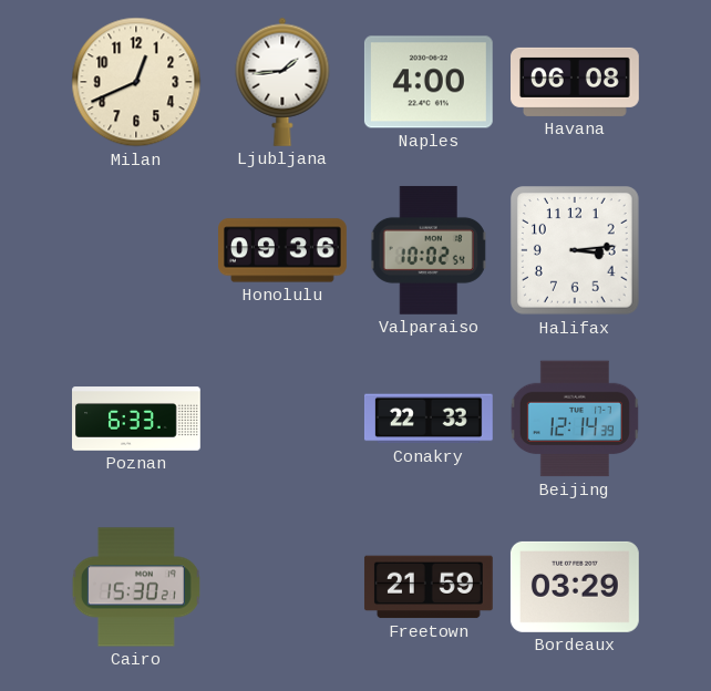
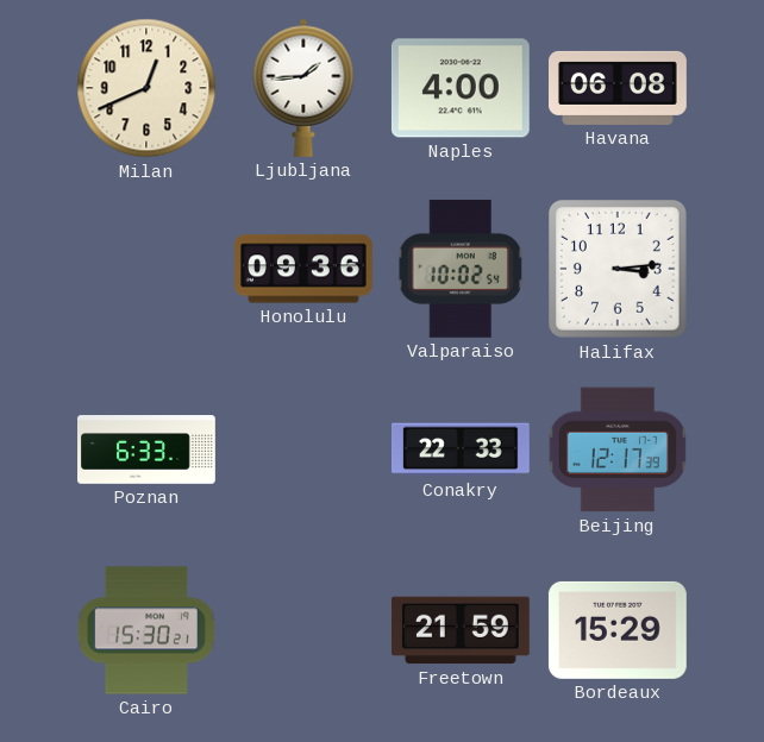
Beijing: 12:14 -> 12:17 (618, 449)
Bordeaux: 03:29 -> 15:29 (618, 630)
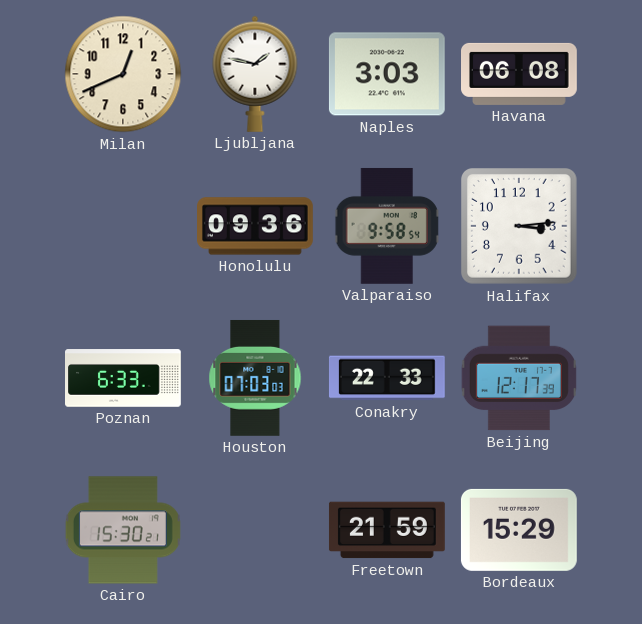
Ljubljana: 1:44 -> 1:47 (255, 74)
Naples: 4:00 -> 3:03 (387, 74)
Valparaiso: 10:02 -> 9:58 (387, 226)
Houston: none -> 07:03 (255, 378)
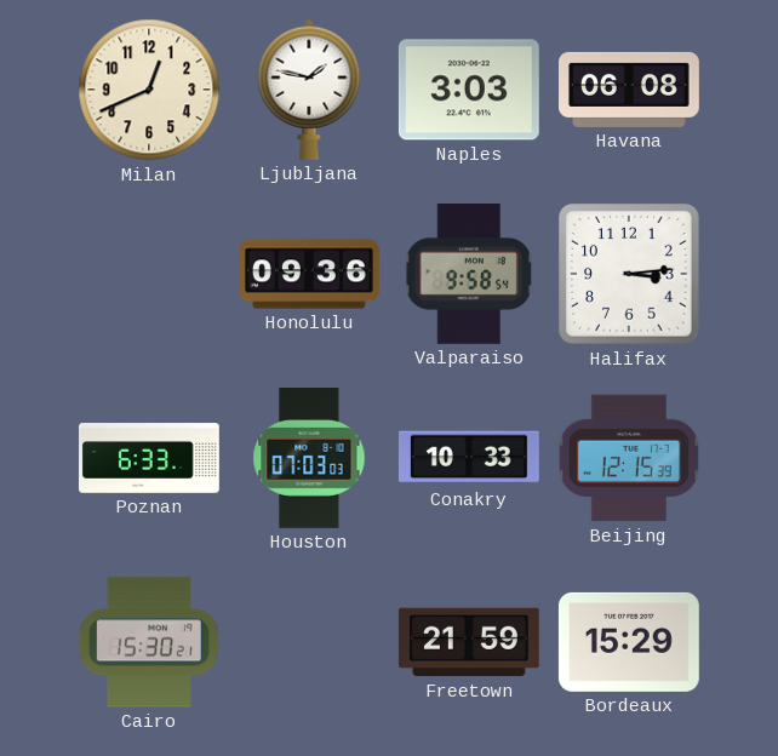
Conakry: 22:33 -> 10:33 (469, 458)
Beijing: 12:17 -> 12:15 (629, 458)
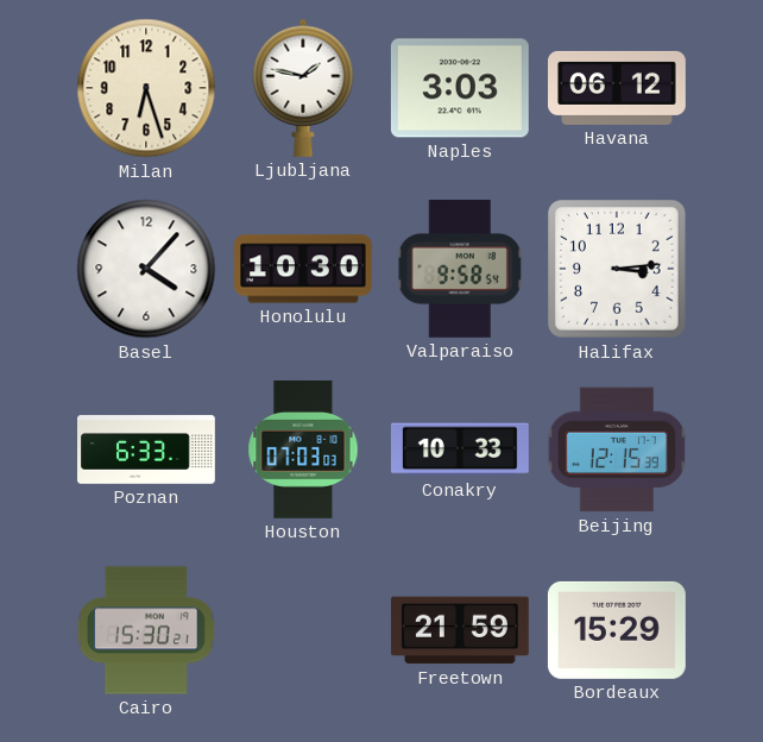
Milan: 12:41 -> 6:27 (146, 88)
Havana: 06:08 -> 06:12 (618, 88)
Basel: none -> 4:07 (146, 269)
Honolulu: 09:36 -> 10:30 (304, 269)
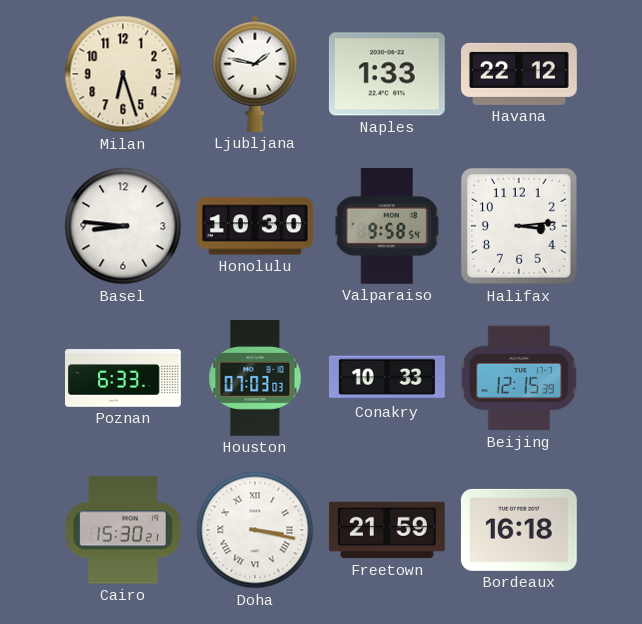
Naples: 3:03 -> 1:33 (387, 74)
Havana: 06:12 -> 22:12 (520, 74)
Basel: 4:07 -> 8:46 (123, 226)
Doha: none -> 3:17 (255, 530)
Bordeaux: 15:29 -> 16:18 (519, 530)
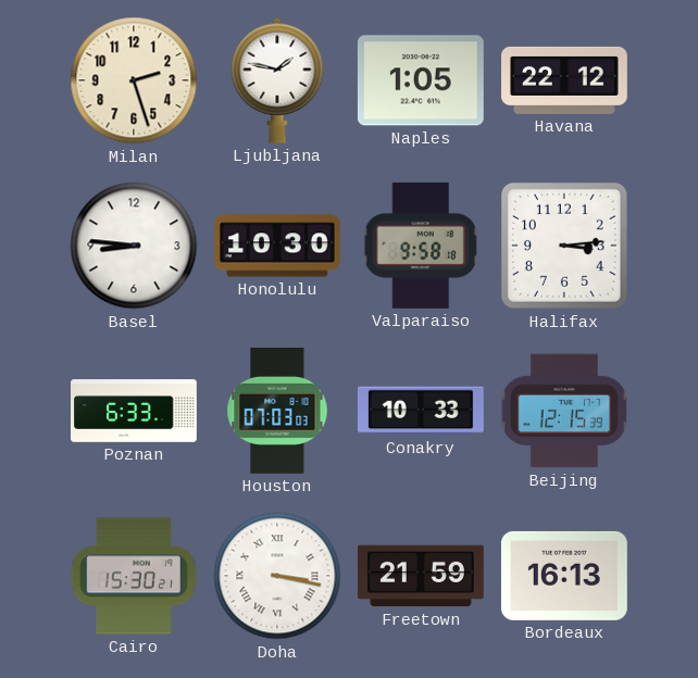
Milan: 6:27 -> 2:27 (134, 80)
Naples: 1:33 -> 1:05 (421, 80)
Valparaiso: 9:58:54 -> 9:58:18 (421, 246)
Bordeaux: 16:18 -> 16:13 (564, 576)
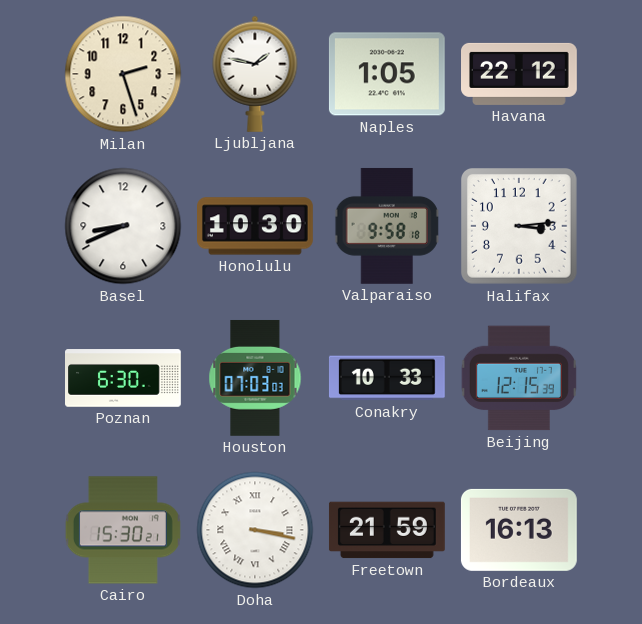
Basel: 8:46 -> 8:41 (123, 226)
Poznan: 6:33 -> 6:30 (124, 378)
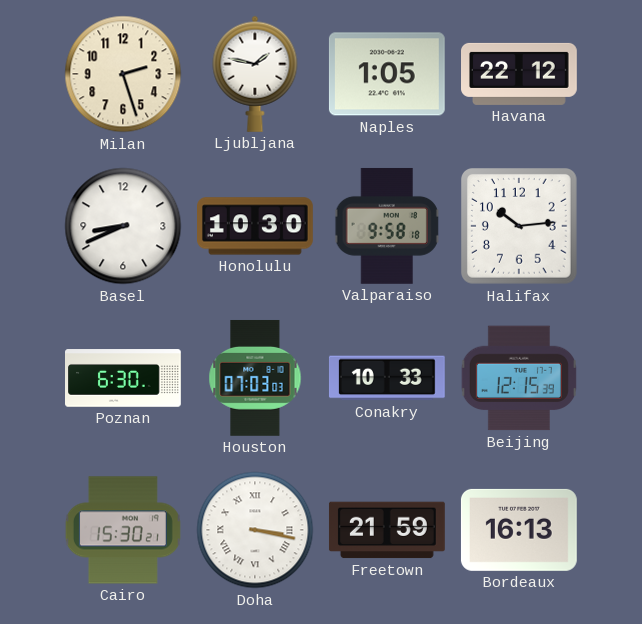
Halifax: 3:14 -> 10:14 (520, 227)
